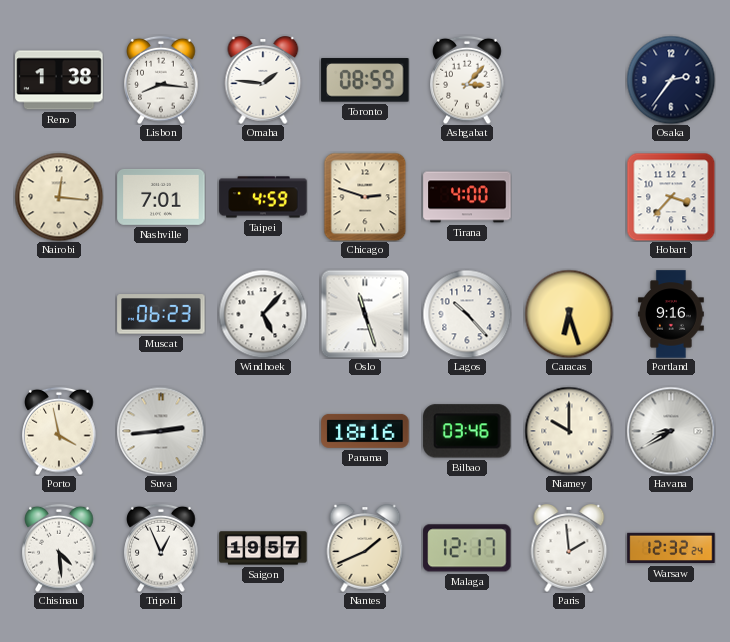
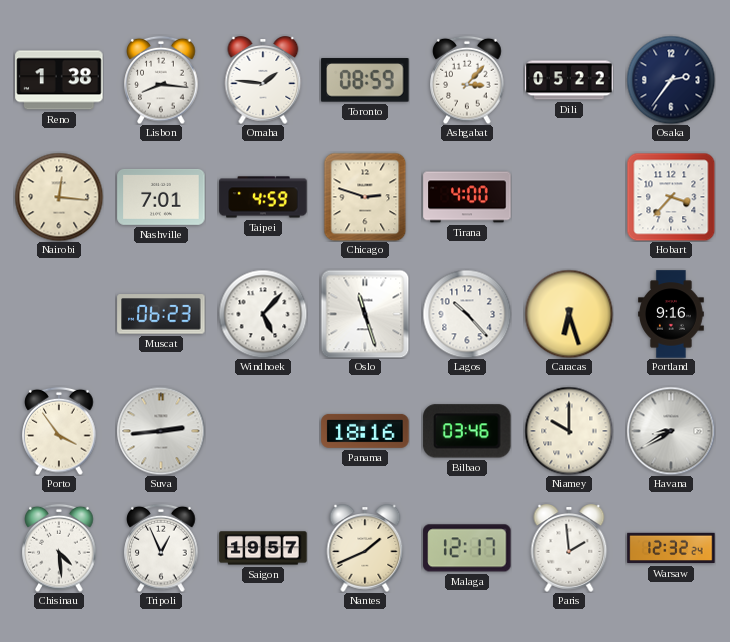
Dili: none -> 05:22 (569, 80)
Porto: 3:58 -> 3:54 (59, 431)
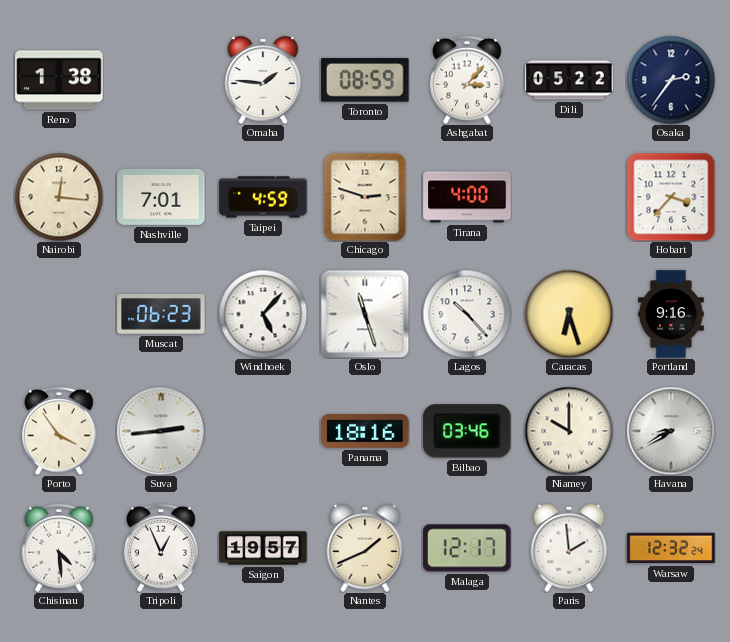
Lisbon: 8:16 -> none (161, 80)
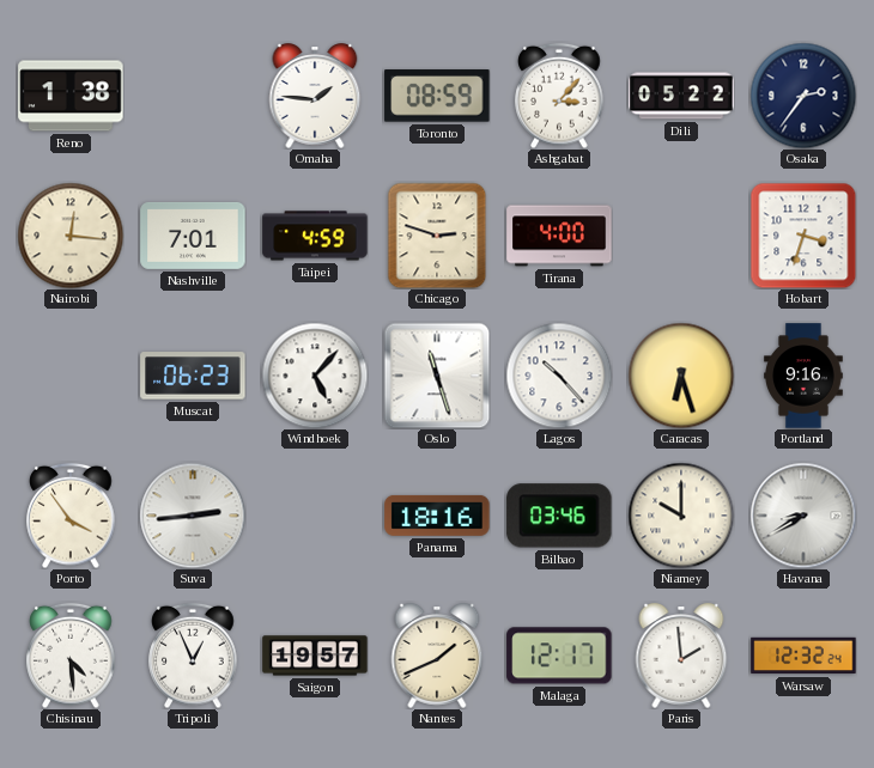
Hobart: 3:37 -> 3:33 (803, 236)
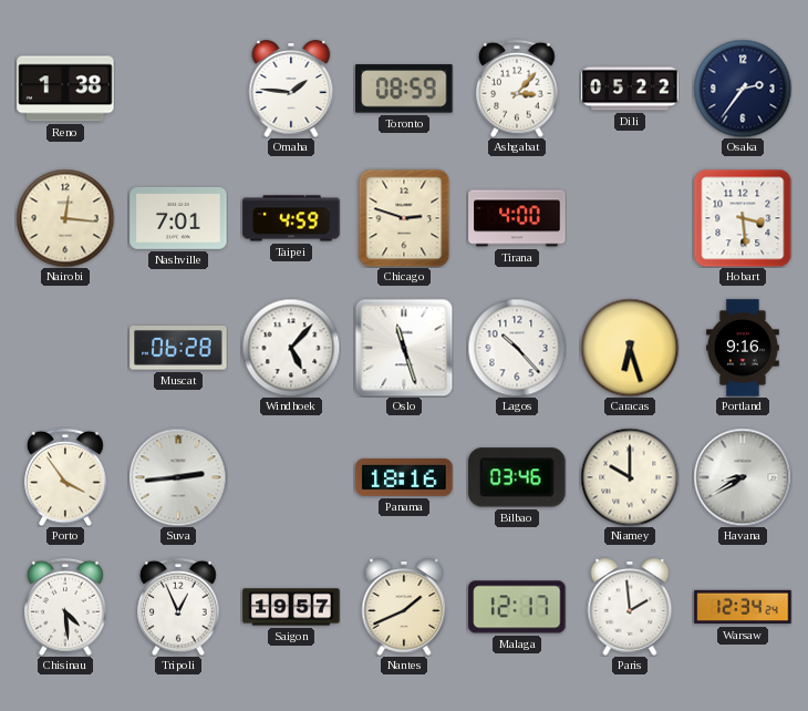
Hobart: 3:33 -> 3:29 (743, 218)
Muscat: 06:23 -> 06:28 (178, 348)
Warsaw: 12:32 -> 12:34 (743, 607)
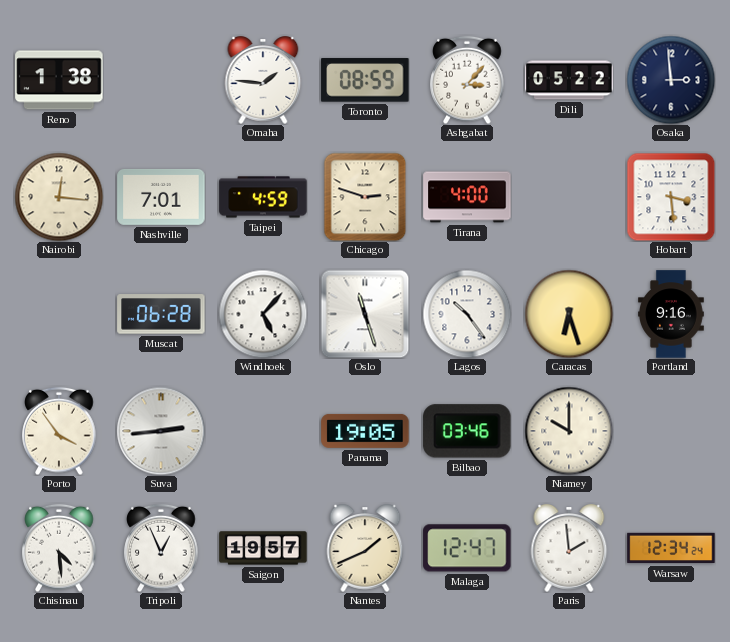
Osaka: 2:36 -> 2:59 (671, 80)
Lagos: 10:23 -> 10:24 (467, 314)
Panama: 18:16 -> 19:05 (365, 431)
Havana: 8:40 -> none (743, 477)
Malaga: 12:17 -> 12:47 (467, 548)
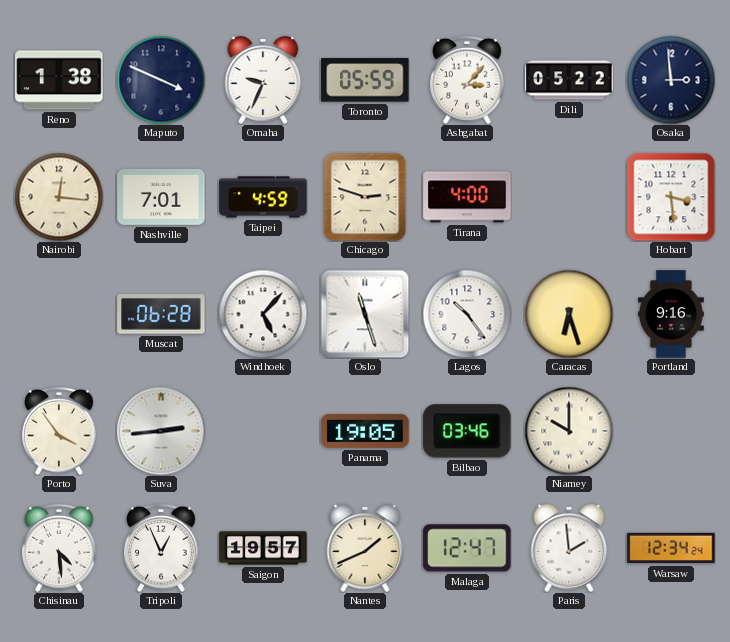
Maputo: none -> 3:49 (161, 80)
Omaha: 1:46 -> 9:34 (263, 80)
Toronto: 08:59 -> 05:59 (365, 80)
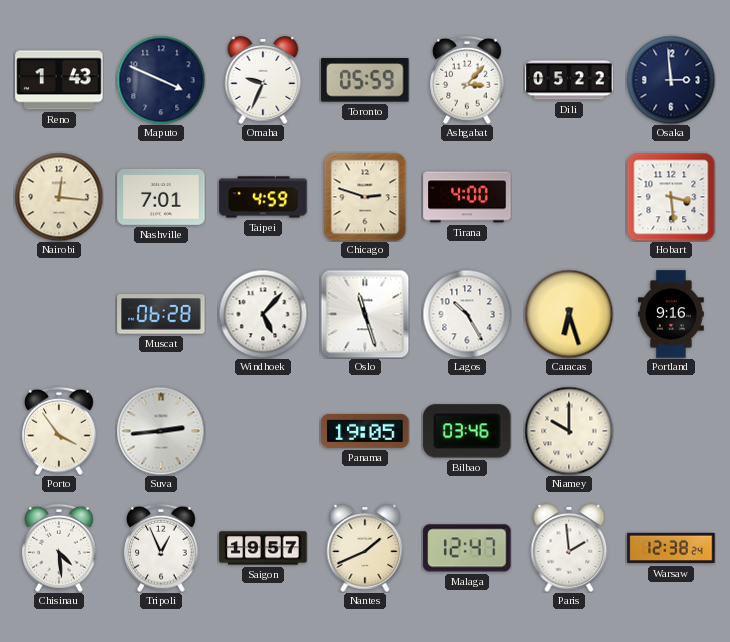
Reno: 1:38 -> 1:43 (59, 80)
Lagos: 10:24 -> 10:25 (467, 314)
Warsaw: 12:34 -> 12:38 (671, 548)
